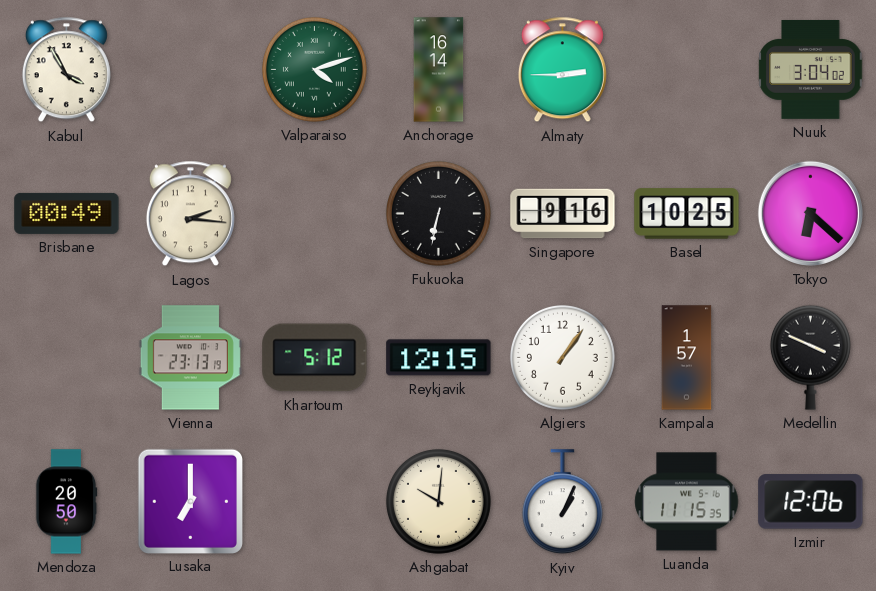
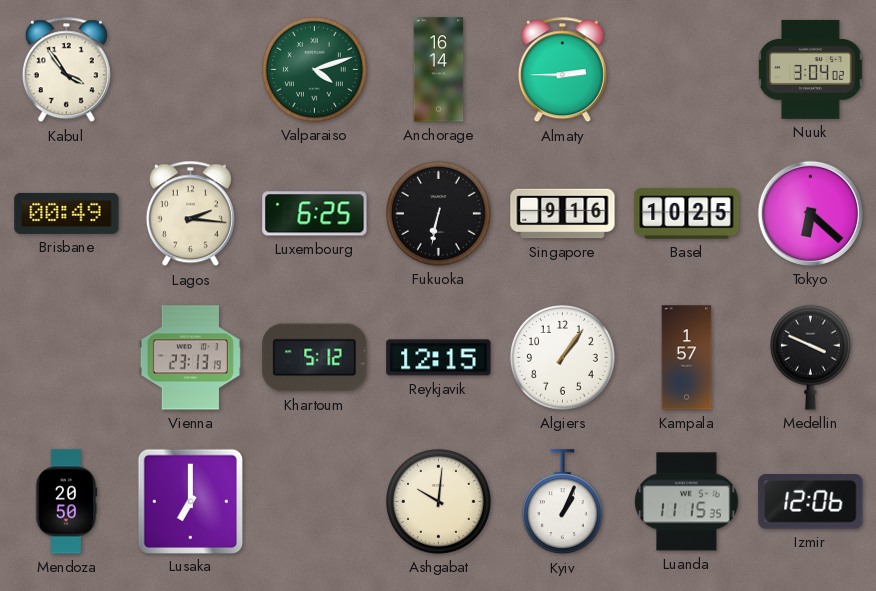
Kabul: 3:55 -> 3:54 (66, 70)
Luxembourg: none -> 6:25 (315, 214)
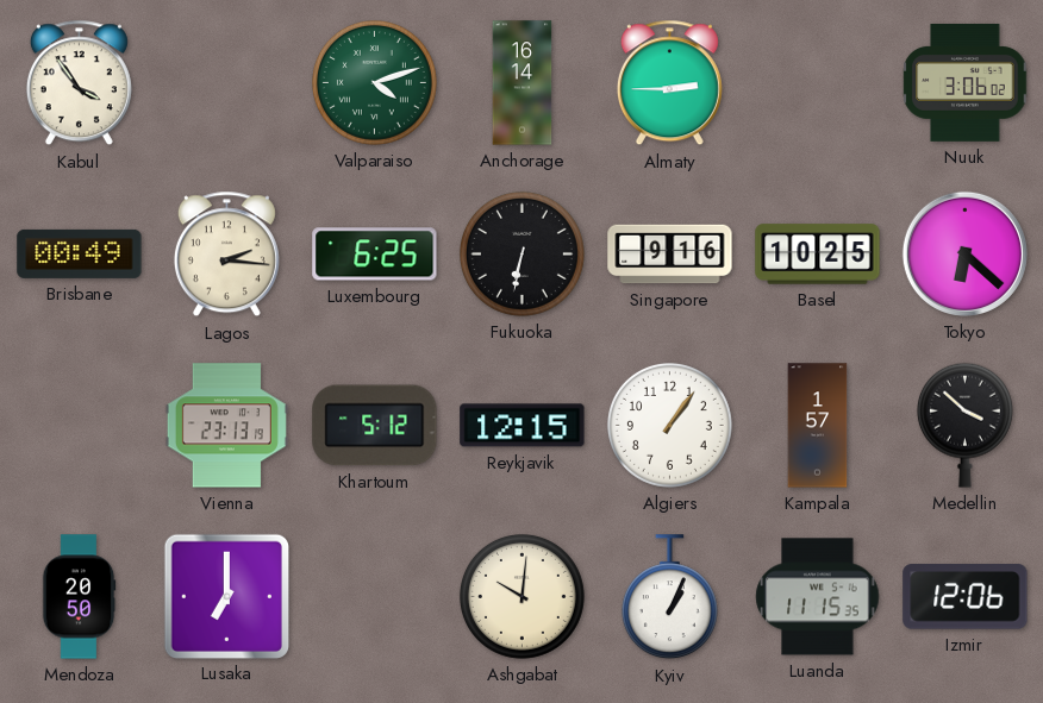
Nuuk: 3:04 -> 3:06 (966, 82)
Medellin: 3:49 -> 3:52 (964, 425)
